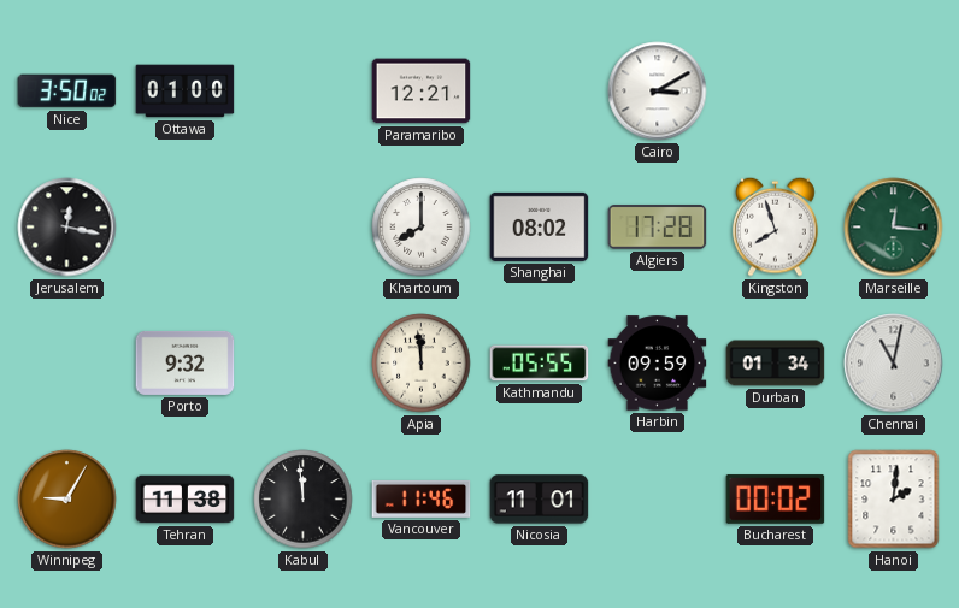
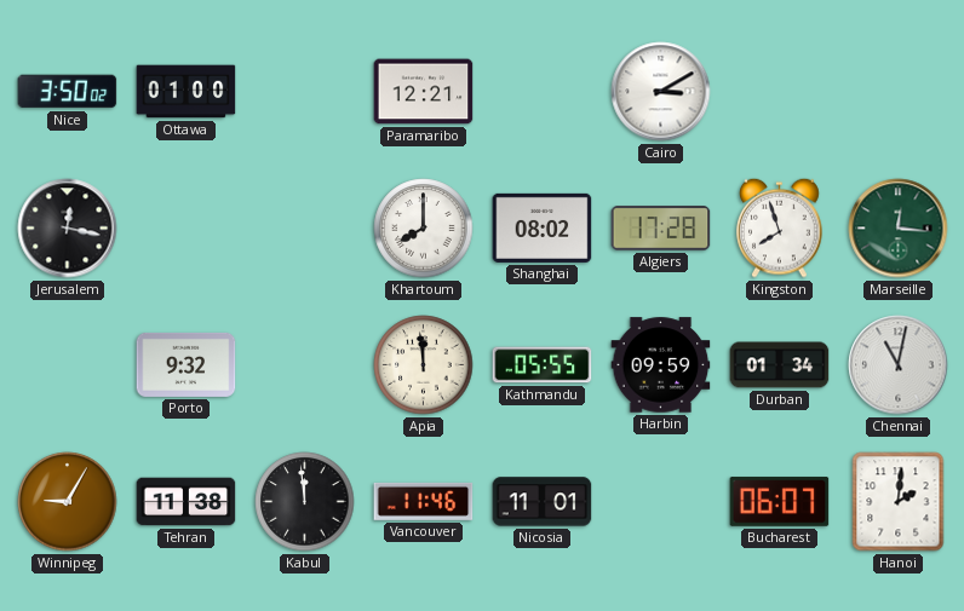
Bucharest: 00:02 -> 06:07 (780, 502)
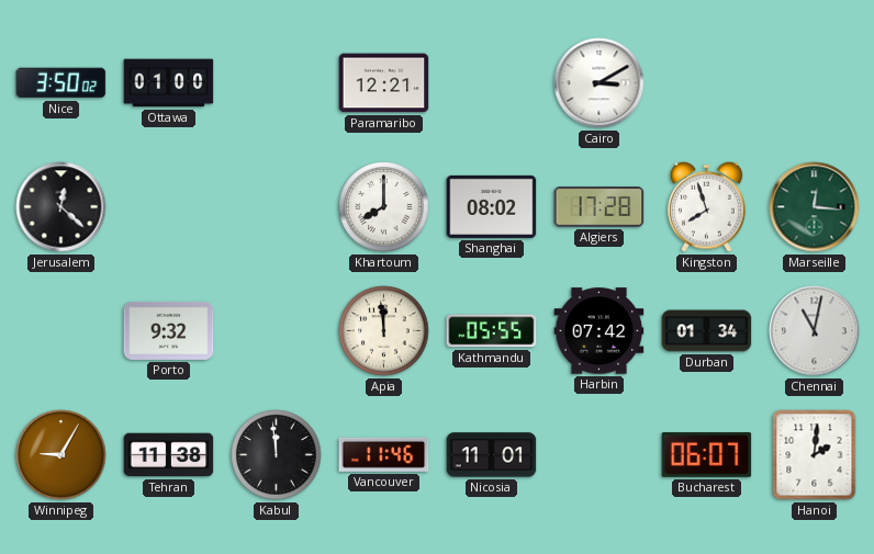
Jerusalem: 12:17 -> 12:22 (61, 207)
Harbin: 09:59 -> 07:42 (600, 331)
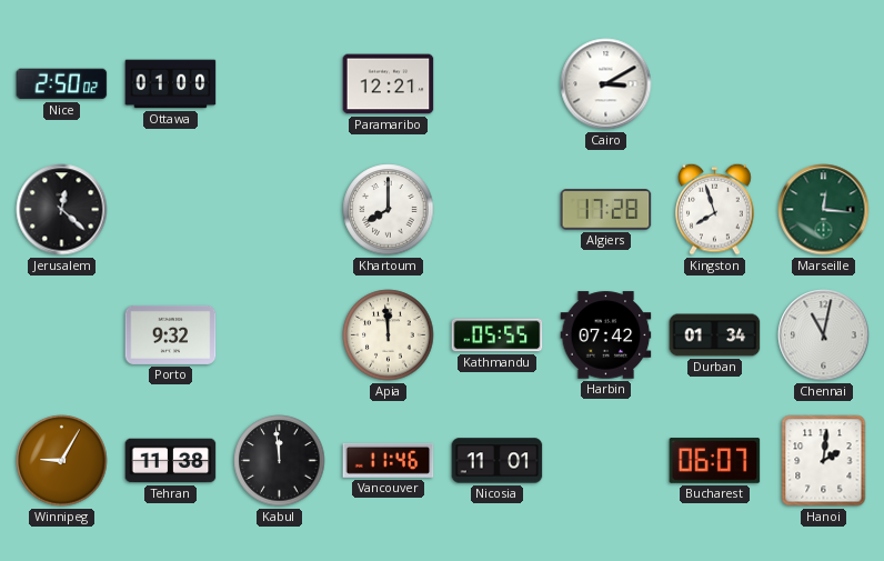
Nice: 3:50 -> 2:50 (62, 84)
Shanghai: 08:02 -> none (492, 206)
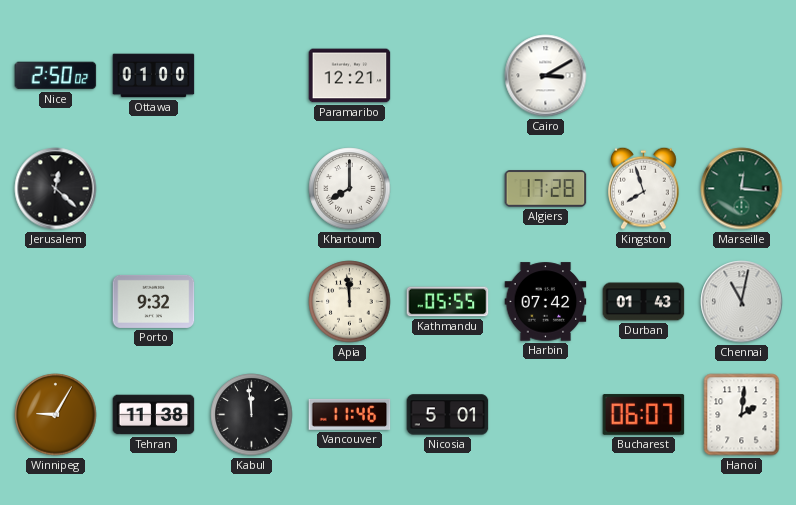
Durban: 01:34 -> 01:43 (644, 302)
Nicosia: 11:01 -> 5:01 (448, 415)
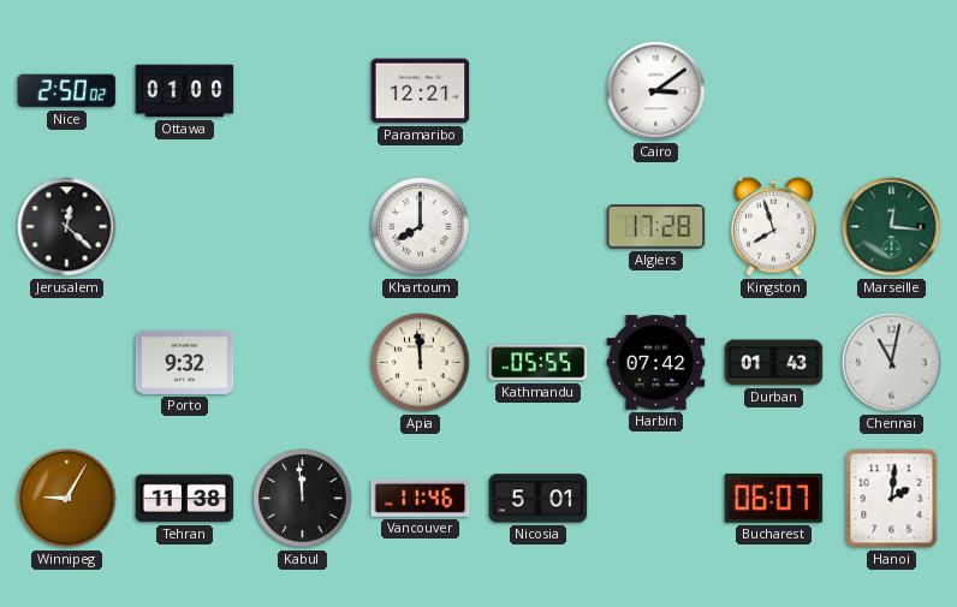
Cairo: 3:10 -> 3:09 (656, 91)
